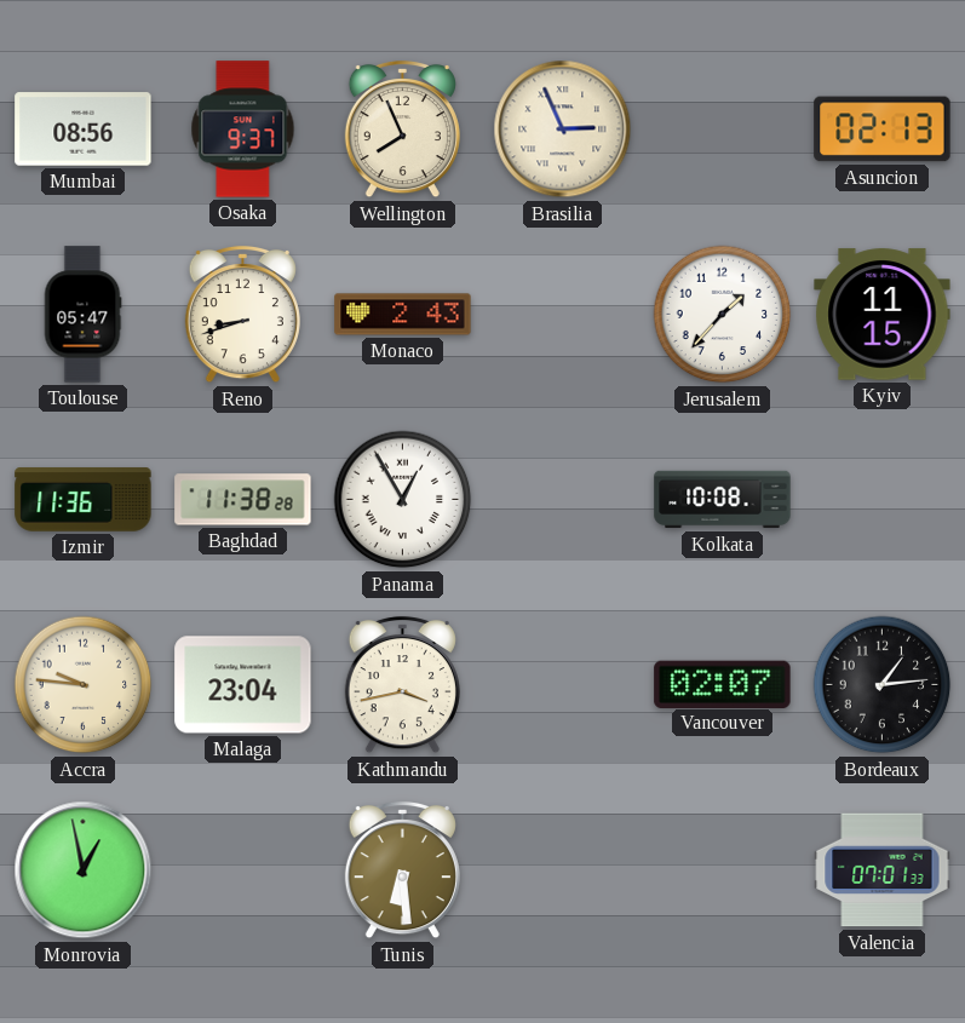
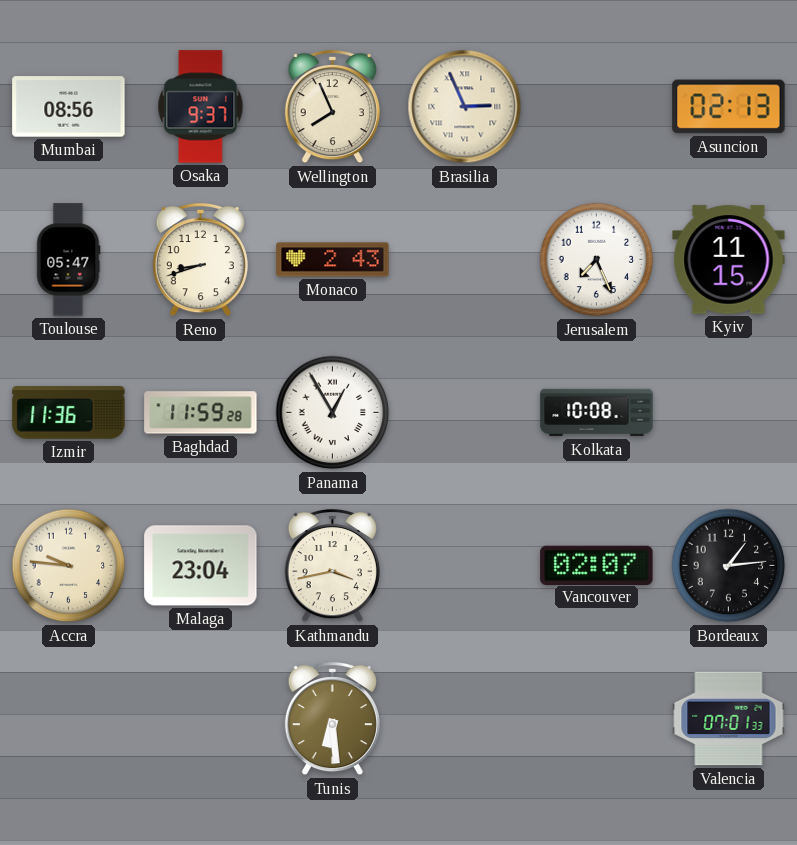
Jerusalem: 1:37 -> 7:26 (597, 260)
Baghdad: 11:38 -> 11:59 (201, 413)
Monrovia: 12:58 -> none (84, 870)
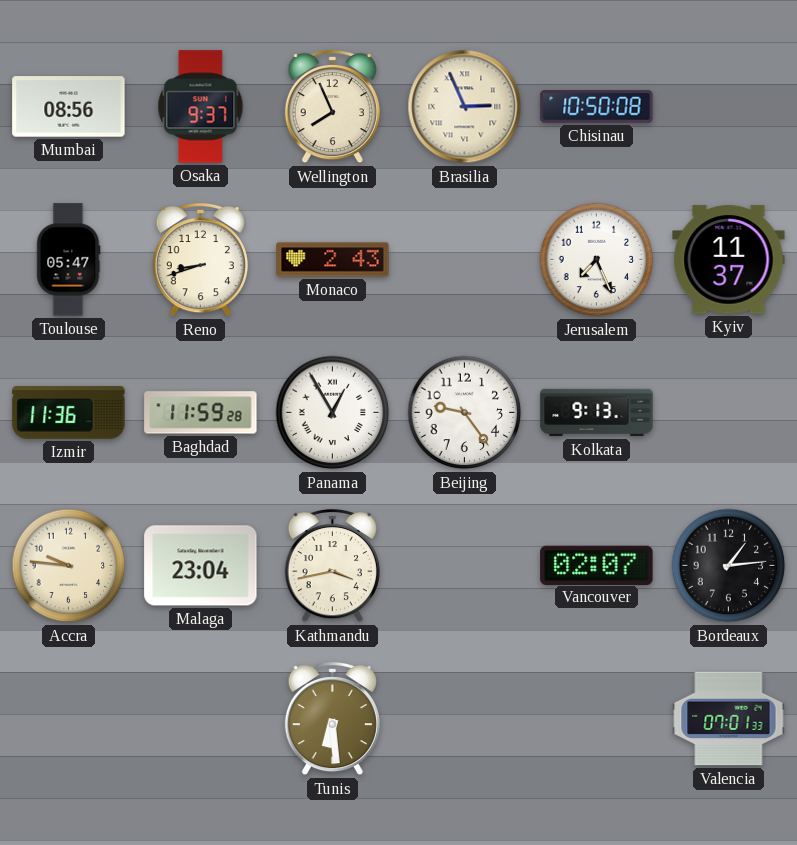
Chisinau: none -> 10:50 (597, 107)
Asuncion: 02:13 -> none (729, 107)
Kyiv: 11:15 -> 11:37 (729, 260)
Beijing: none -> 9:24 (465, 413)
Kolkata: 10:08 -> 9:13 (597, 413)
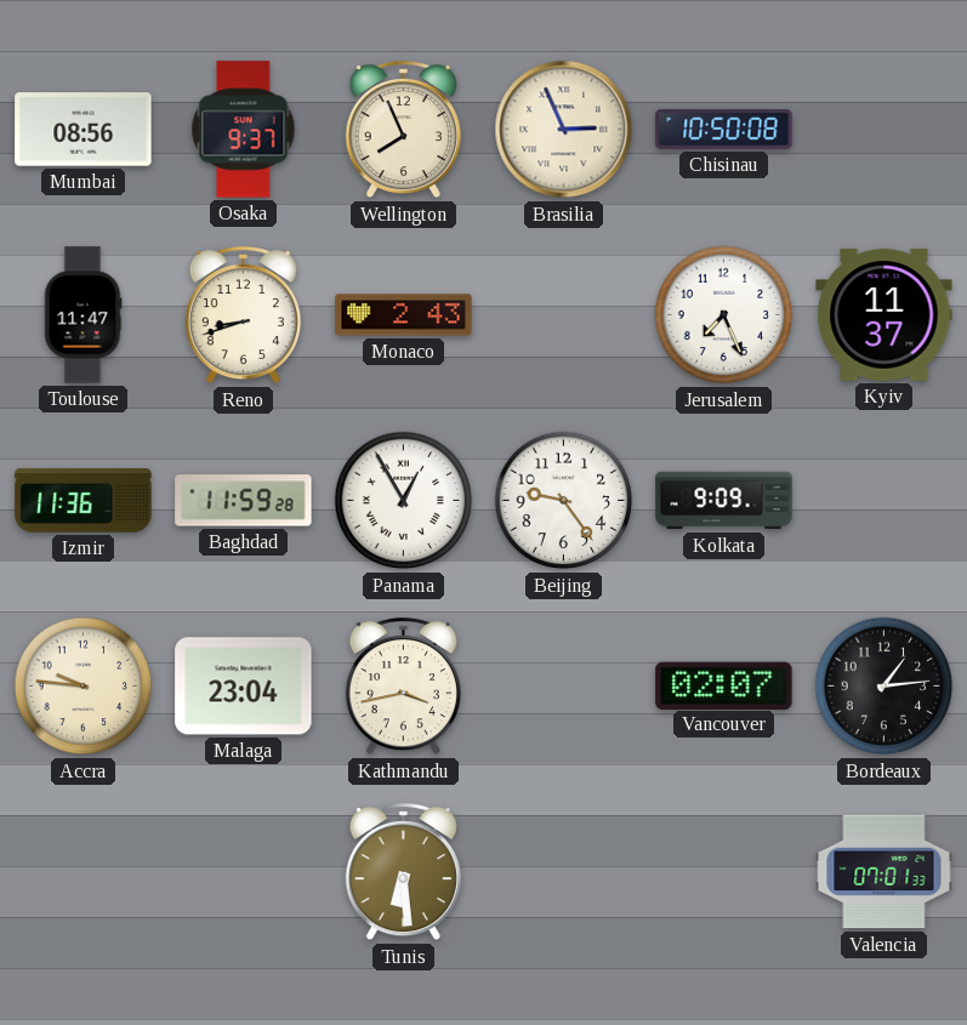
Toulouse: 05:47 -> 11:47 (83, 315)
Kolkata: 9:13 -> 9:09 (724, 501)
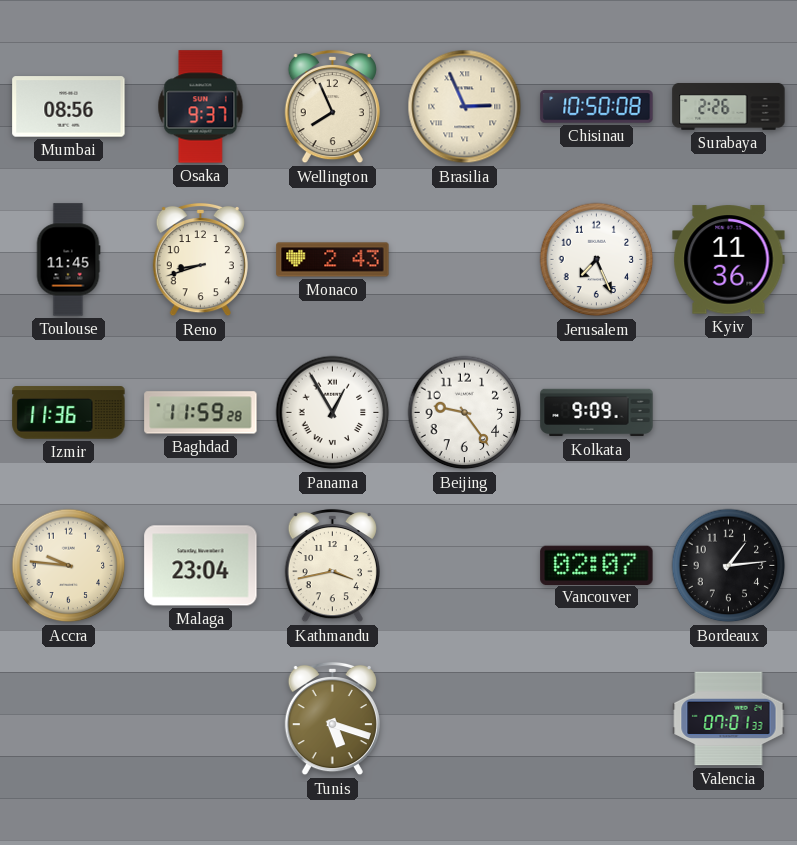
Surabaya: none -> 2:26 (729, 106)
Toulouse: 11:47 -> 11:45 (68, 260)
Kyiv: 11:37 -> 11:36 (729, 260)
Tunis: 6:29 -> 5:18 (332, 719)
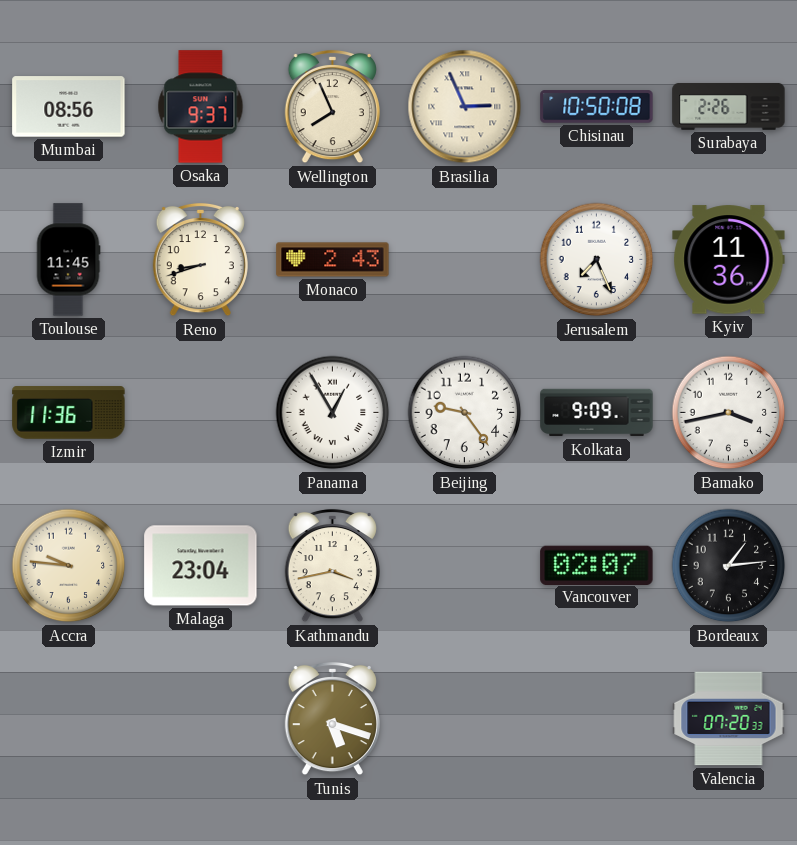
Baghdad: 11:59 -> none (201, 413)
Bamako: none -> 3:43 (729, 413)
Valencia: 07:01 -> 07:20 (729, 719)
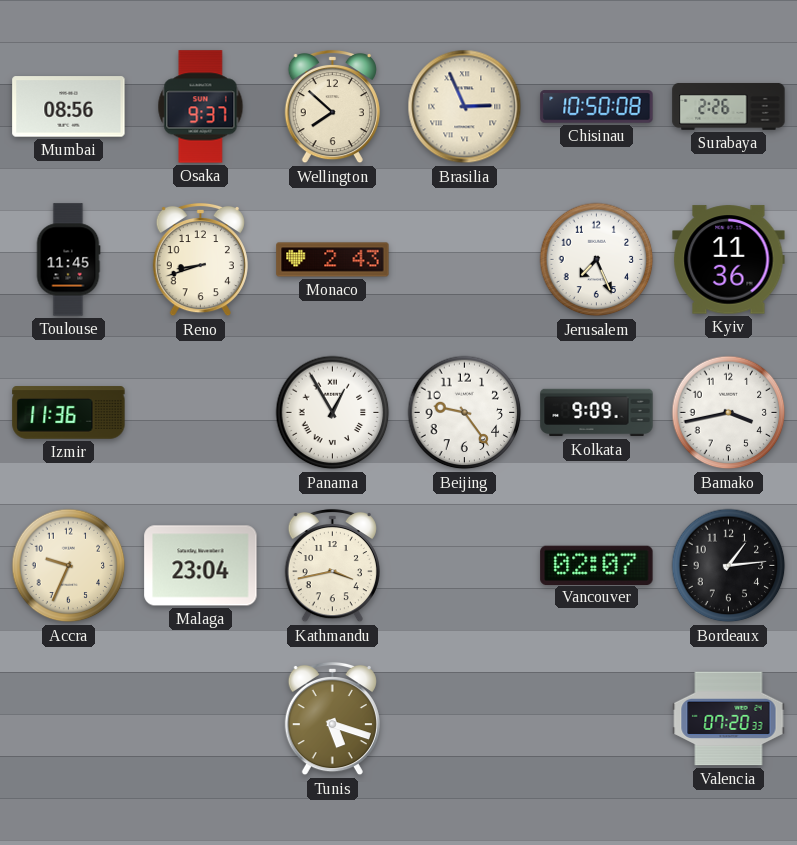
Wellington: 7:56 -> 7:52 (332, 107)
Accra: 9:46 -> 9:34 (69, 566)
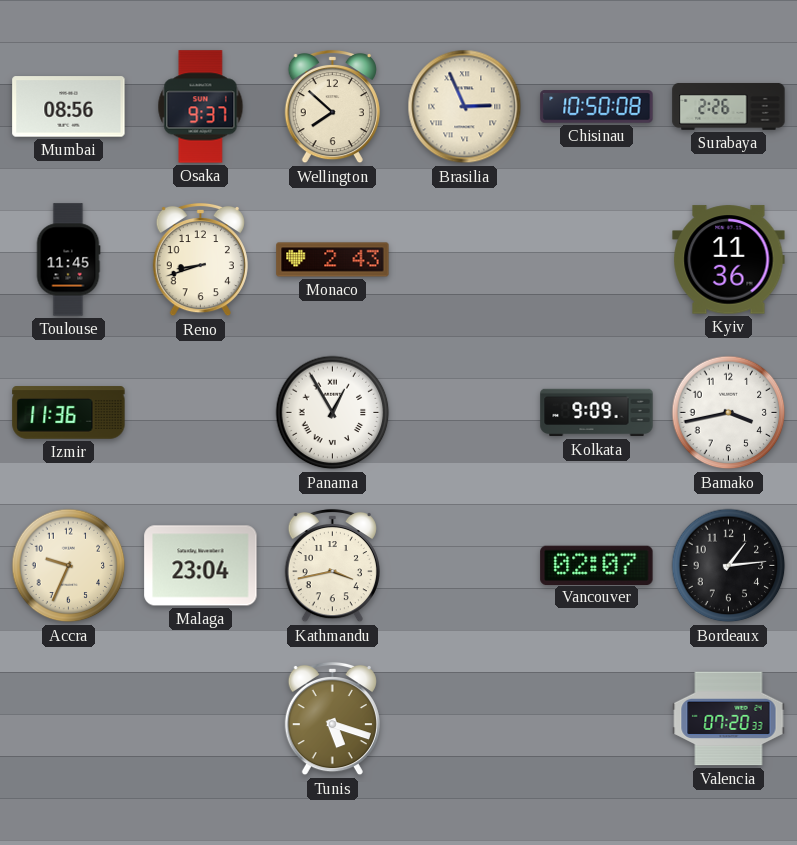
Jerusalem: 7:26 -> none (597, 260)
Beijing: 9:24 -> none (465, 413)
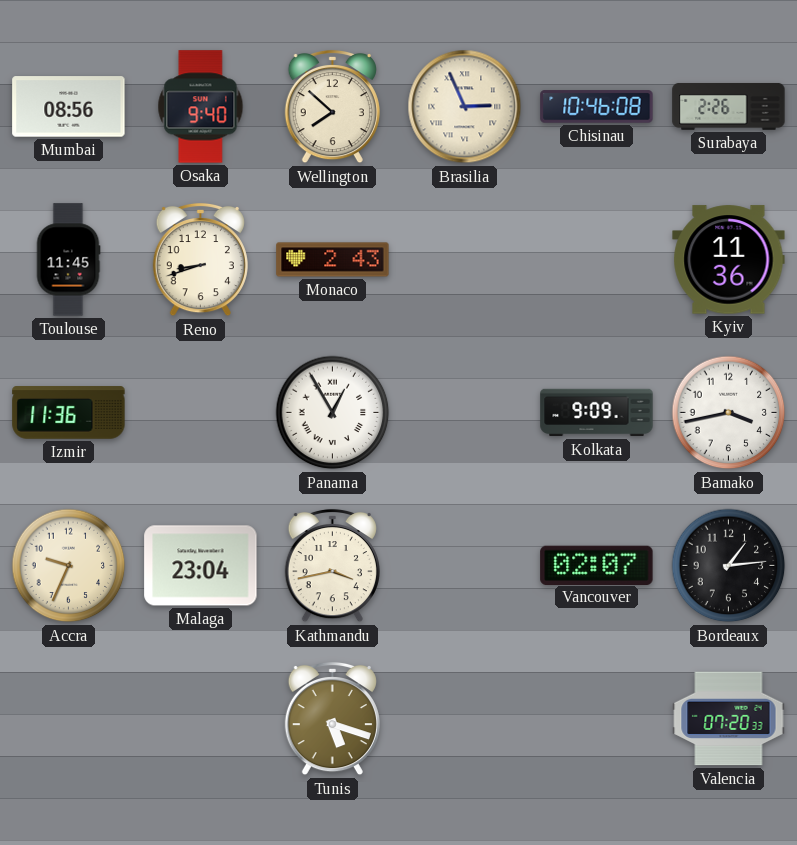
Osaka: 9:37 -> 9:40 (201, 107)
Chisinau: 10:50 -> 10:46 (597, 107)
